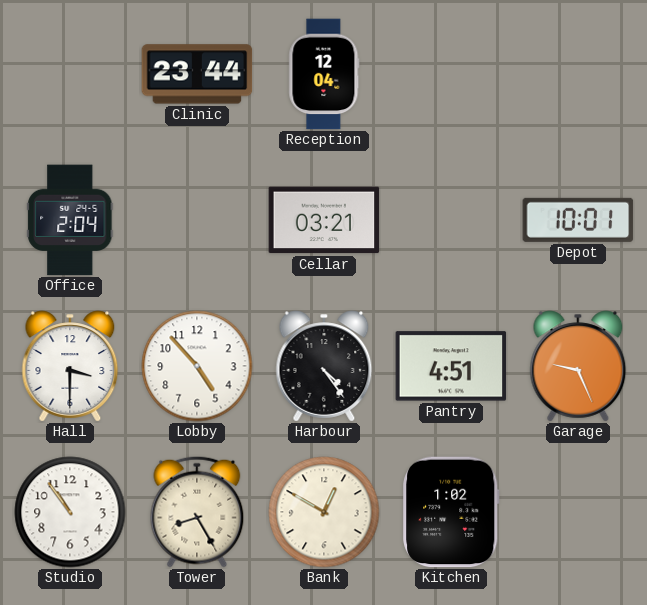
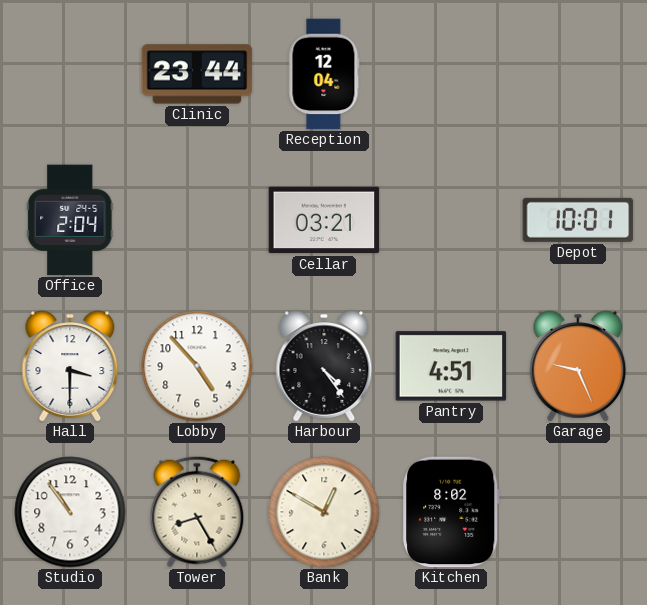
Kitchen: 1:02 -> 8:02 (452, 512)
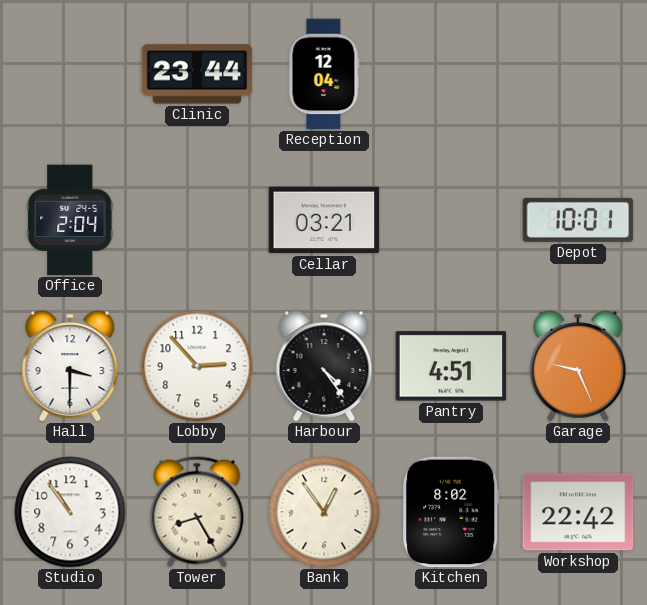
Lobby: 4:53 -> 2:53 (197, 366)
Bank: 12:50 -> 12:54 (324, 512)
Workshop: none -> 22:42 (578, 512)
